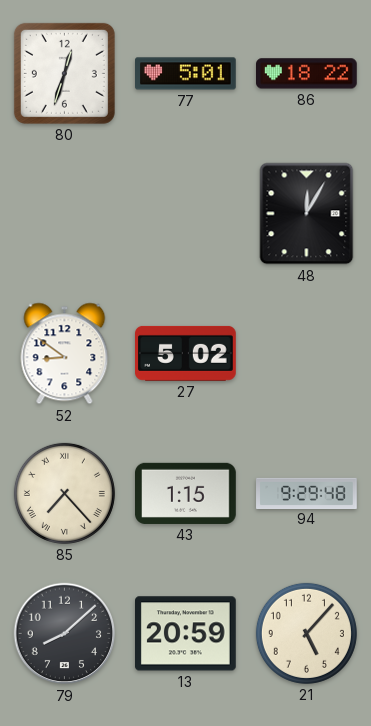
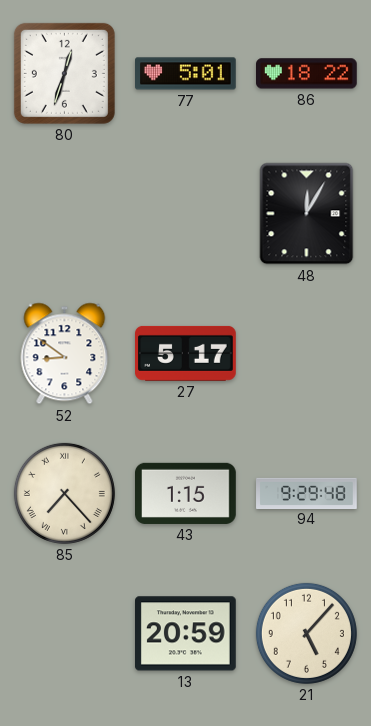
27: 5:02 -> 5:17 (186, 353)
79: 8:08 -> none (65, 634)
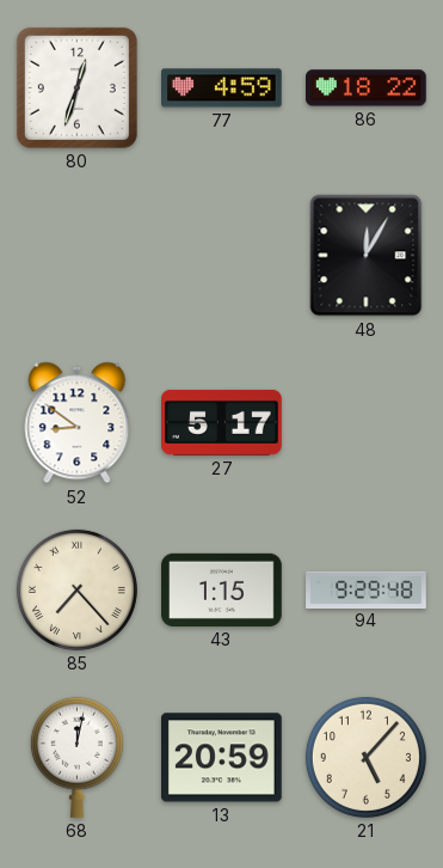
77: 5:01 -> 4:59 (222, 88)
68: none -> 12:02 (76, 757)
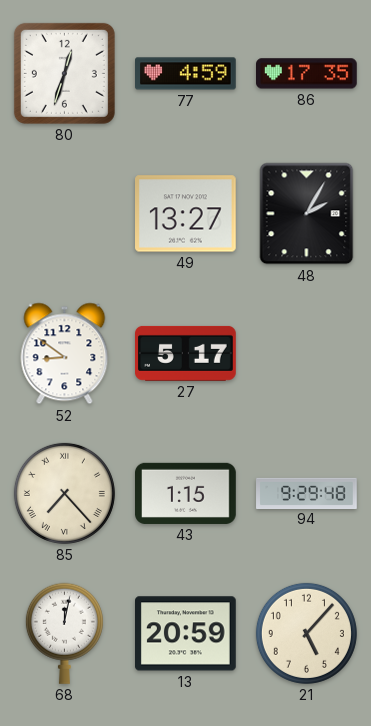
86: 18:22 -> 17:35 (307, 74)
49: none -> 13:27 (186, 214)
48: 12:05 -> 2:05 (307, 214)
